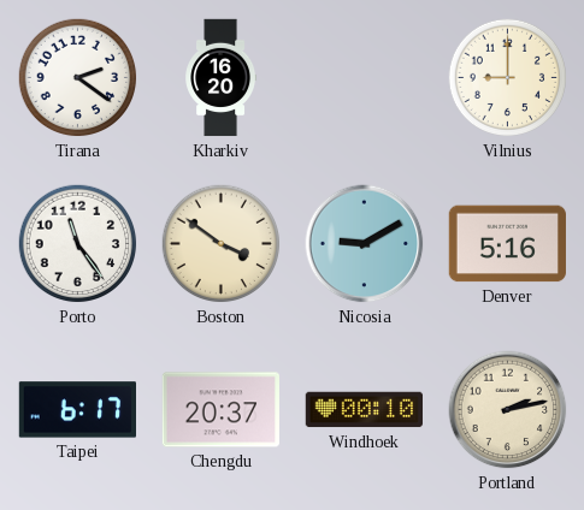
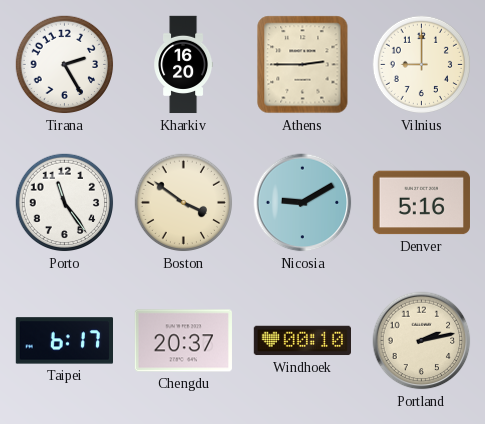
Tirana: 2:21 -> 2:25 (65, 65)
Athens: none -> 2:45 (303, 65)
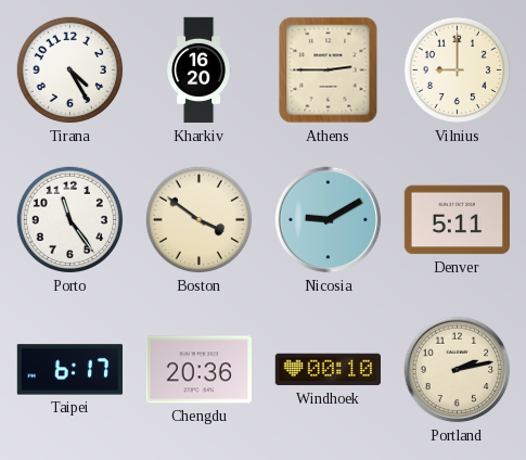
Tirana: 2:25 -> 4:25 (70, 71)
Denver: 5:16 -> 5:11 (457, 220)
Chengdu: 20:37 -> 20:36 (198, 370)
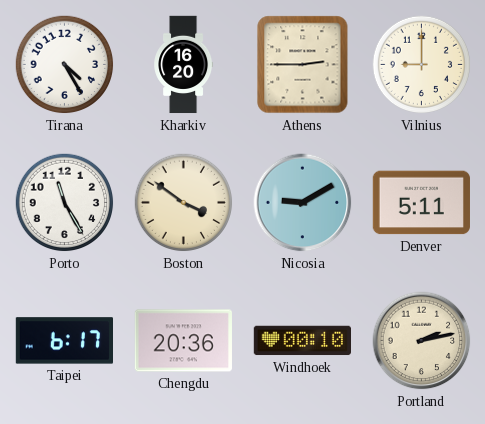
Porto: 11:24 -> 11:25 (65, 203)
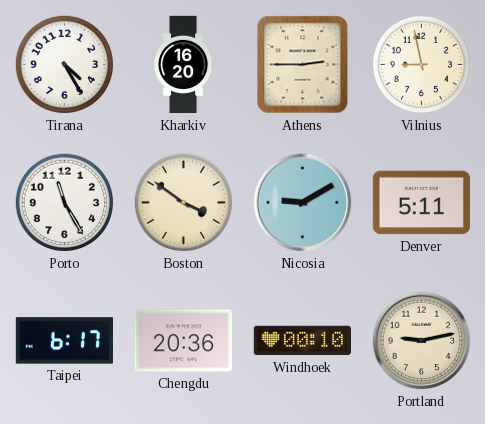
Vilnius: 9:00 -> 8:58 (422, 65)
Portland: 2:13 -> 9:13 (422, 341)
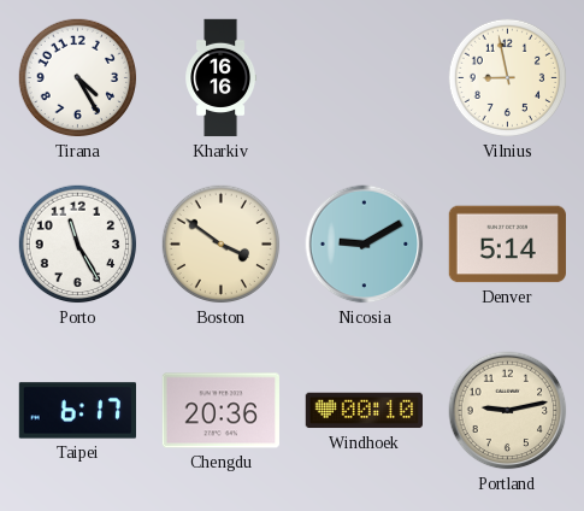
Kharkiv: 16:20 -> 16:16 (222, 78)
Athens: 2:45 -> none (303, 65)
Denver: 5:11 -> 5:14 (507, 245)
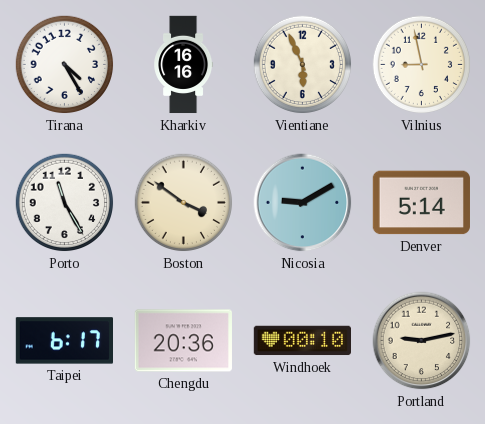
Vientiane: none -> 5:56 (303, 65)
